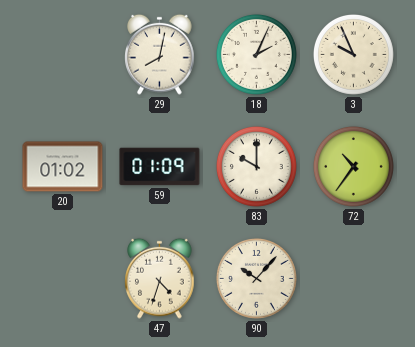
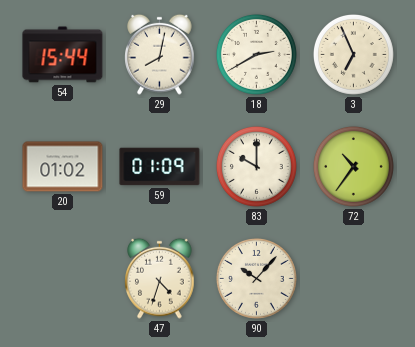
54: none -> 15:44 (63, 55)
18: 2:04 -> 2:40 (256, 54)
3: 9:56 -> 6:56 (353, 54)
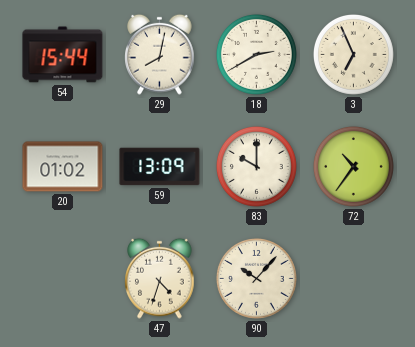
59: 01:09 -> 13:09 (160, 167)
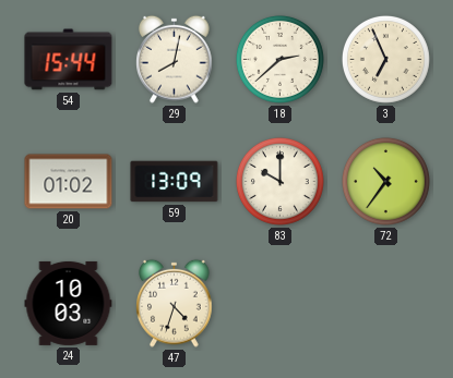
18: 2:40 -> 2:38 (279, 59)
24: none -> 10:03 (69, 303)
90: 10:07 -> none (256, 278)
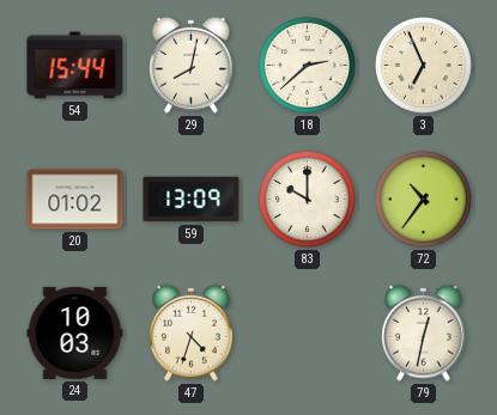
79: none -> 12:32 (424, 332)
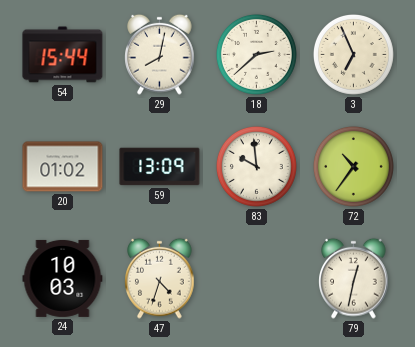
83: 10:00 -> 9:59 (256, 166)
